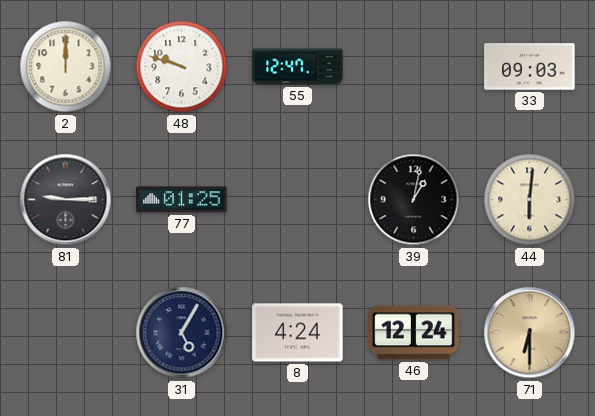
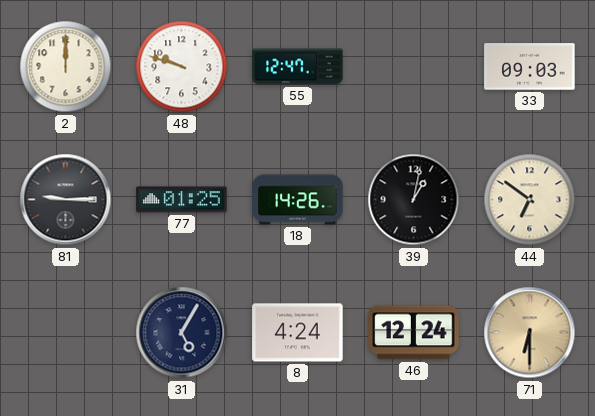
18: none -> 14:26 (298, 200)
44: 6:01 -> 6:51 (530, 200)
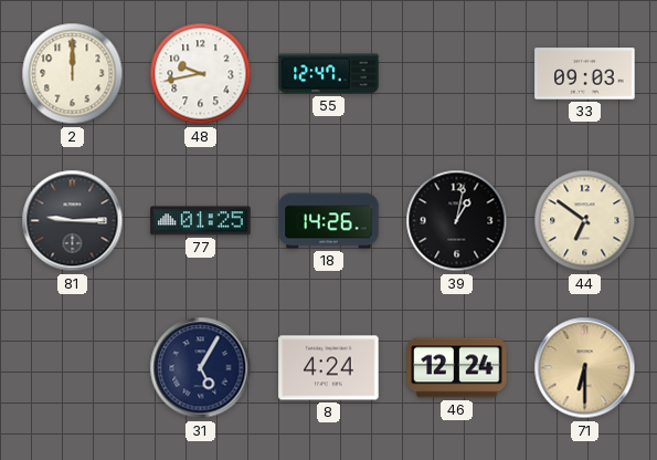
48: 9:48 -> 9:43 (201, 74)
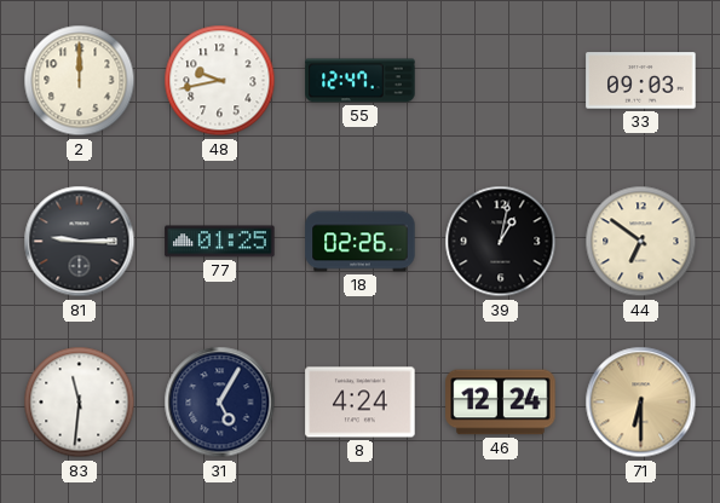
18: 14:26 -> 02:26 (361, 242)
83: none -> 11:31 (80, 403)
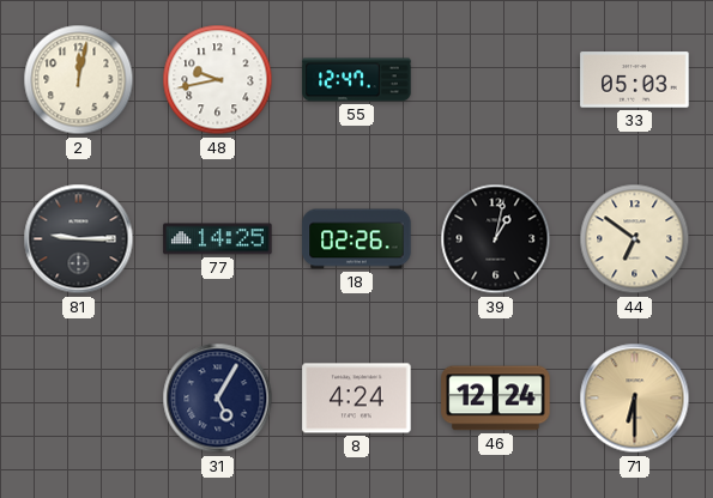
2: 12:00 -> 12:02 (79, 80)
33: 09:03 -> 05:03 (635, 80)
77: 01:25 -> 14:25 (218, 239)
83: 11:31 -> none (80, 403)
